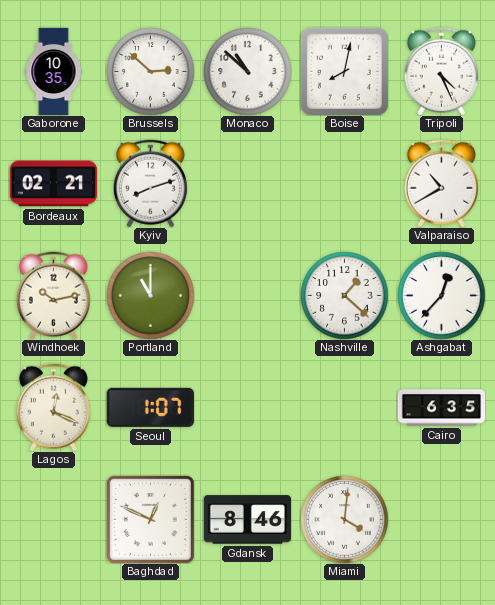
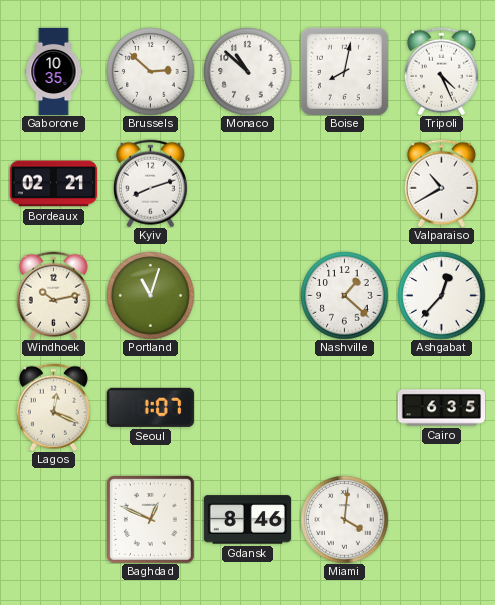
Portland: 11:00 -> 11:03 (150, 295)
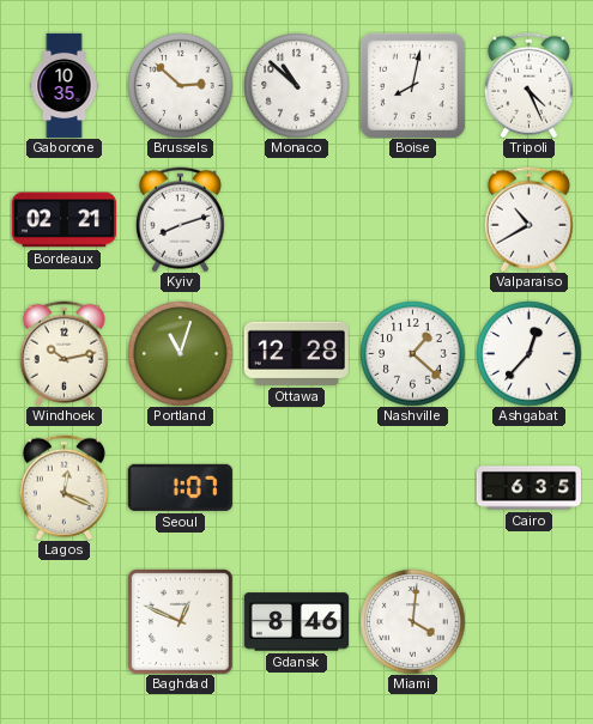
Ottawa: none -> 12:28 (296, 353)
